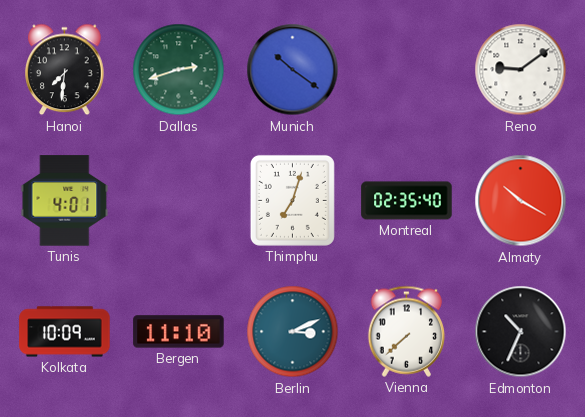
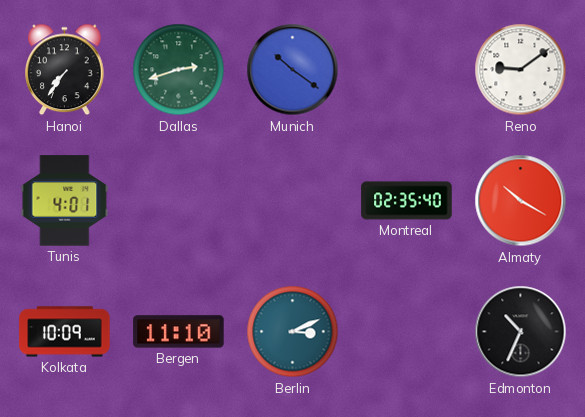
Hanoi: 7:31 -> 7:36 (65, 70)
Thimphu: 7:03 -> none (292, 200)
Vienna: 7:38 -> none (406, 331)
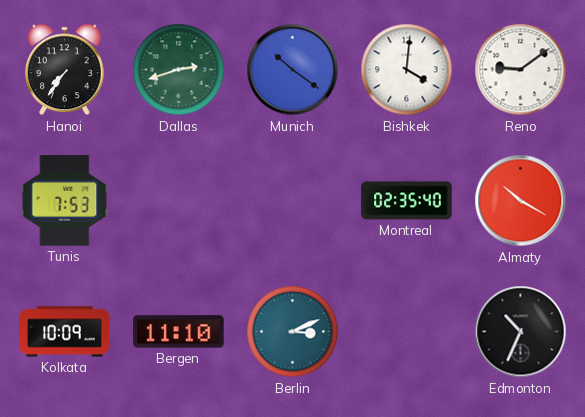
Bishkek: none -> 4:01 (407, 70)
Tunis: 4:01 -> 7:53 (65, 201)
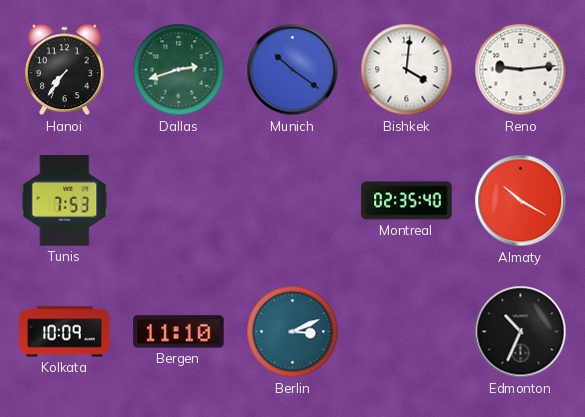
Reno: 9:09 -> 9:14 (521, 70)
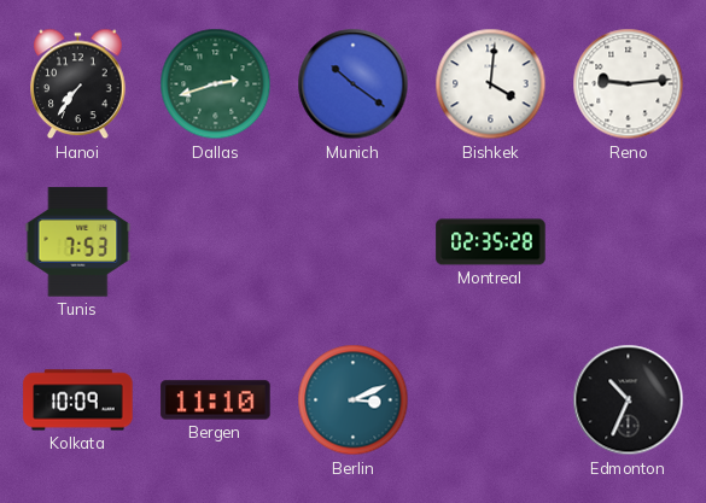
Montreal: 02:35:40 -> 02:35:28 (491, 242)
Almaty: 10:20 -> none (521, 201)
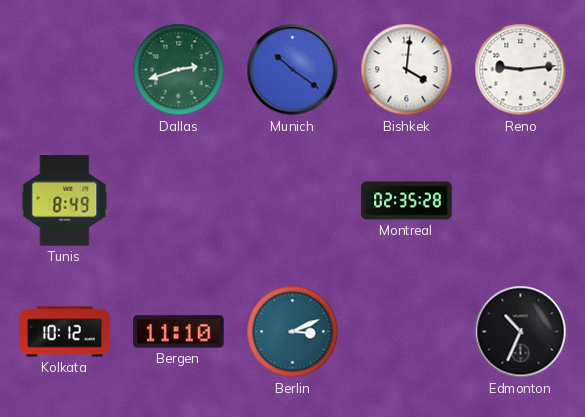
Hanoi: 7:36 -> none (78, 84)
Tunis: 7:53 -> 8:49 (65, 201)
Kolkata: 10:09 -> 10:12 (65, 332)
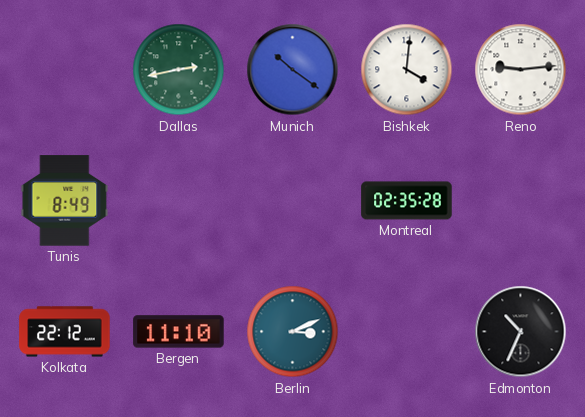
Dallas: 2:42 -> 2:43 (179, 70)
Kolkata: 10:12 -> 22:12 (65, 332)
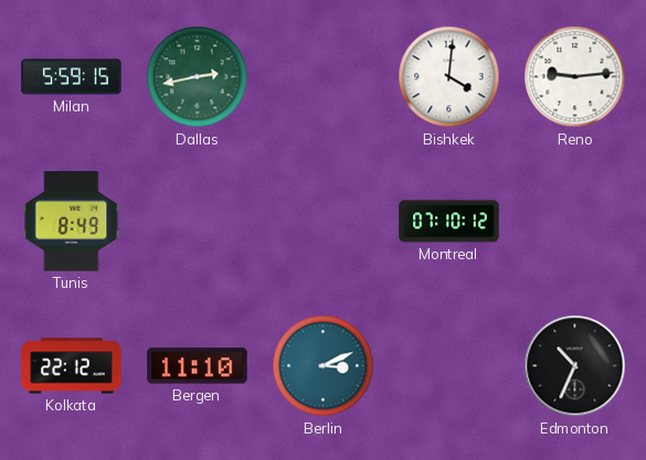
Milan: none -> 5:59 (72, 77)
Munich: 10:21 -> none (293, 70)
Montreal: 02:35 -> 07:10 (449, 222)
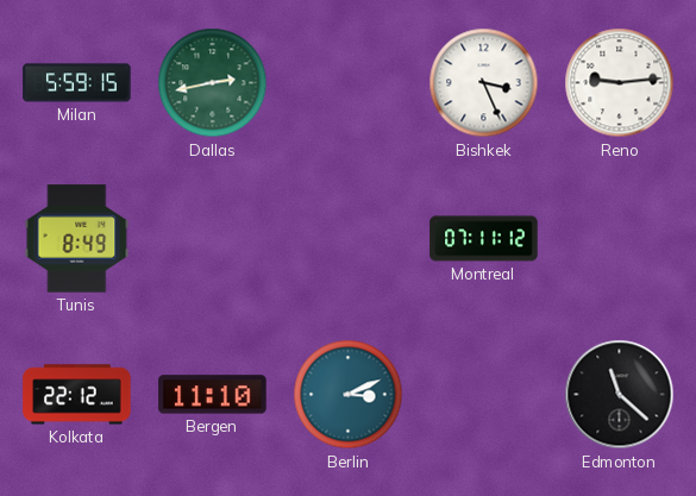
Bishkek: 4:01 -> 3:26 (484, 83)
Montreal: 07:10 -> 07:11 (484, 239)
Edmonton: 10:34 -> 11:22 (620, 395)
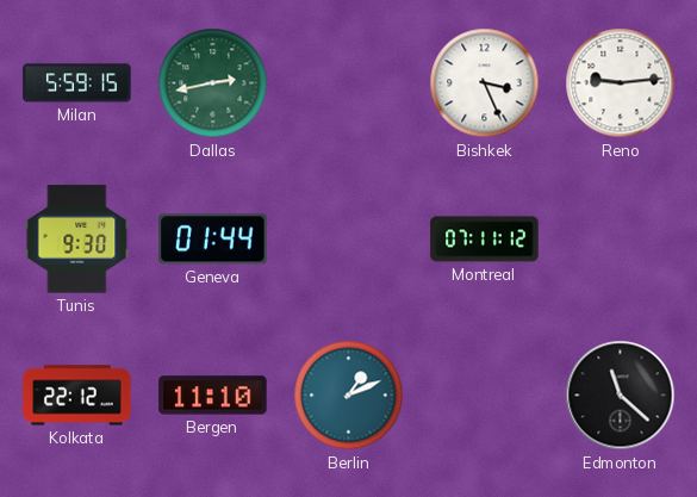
Tunis: 8:49 -> 9:30 (77, 240)
Geneva: none -> 01:44 (213, 240)
Berlin: 3:11 -> 1:11 (349, 396)
